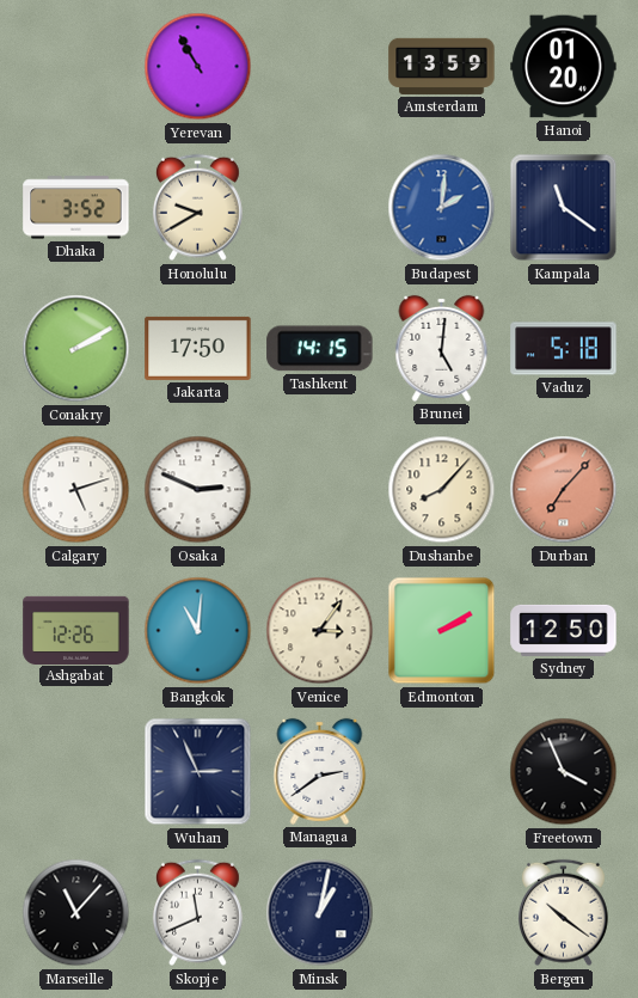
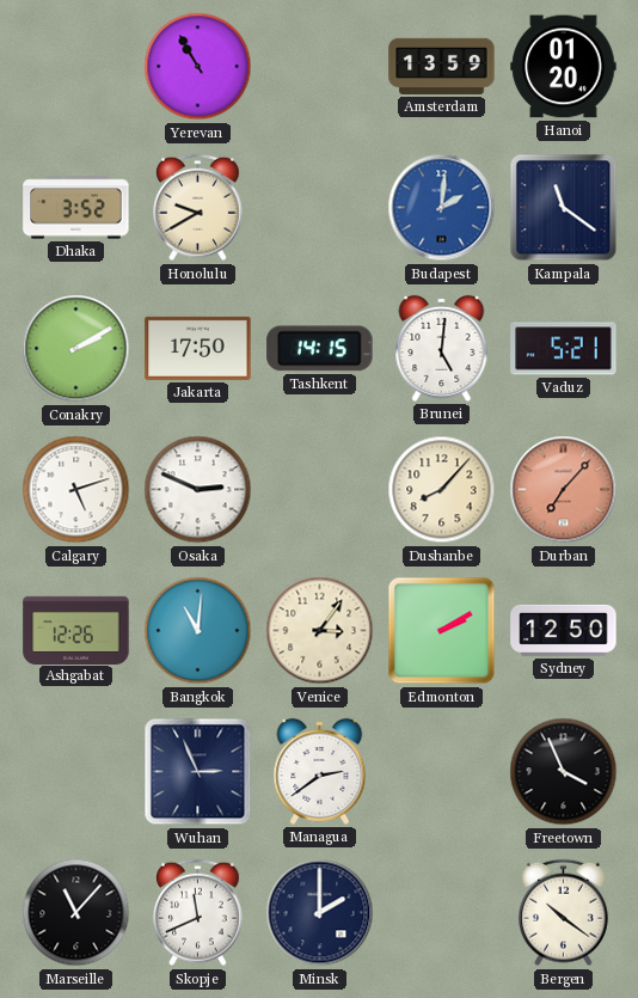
Vaduz: 5:18 -> 5:21 (564, 349)
Minsk: 1:02 -> 2:00 (320, 913)
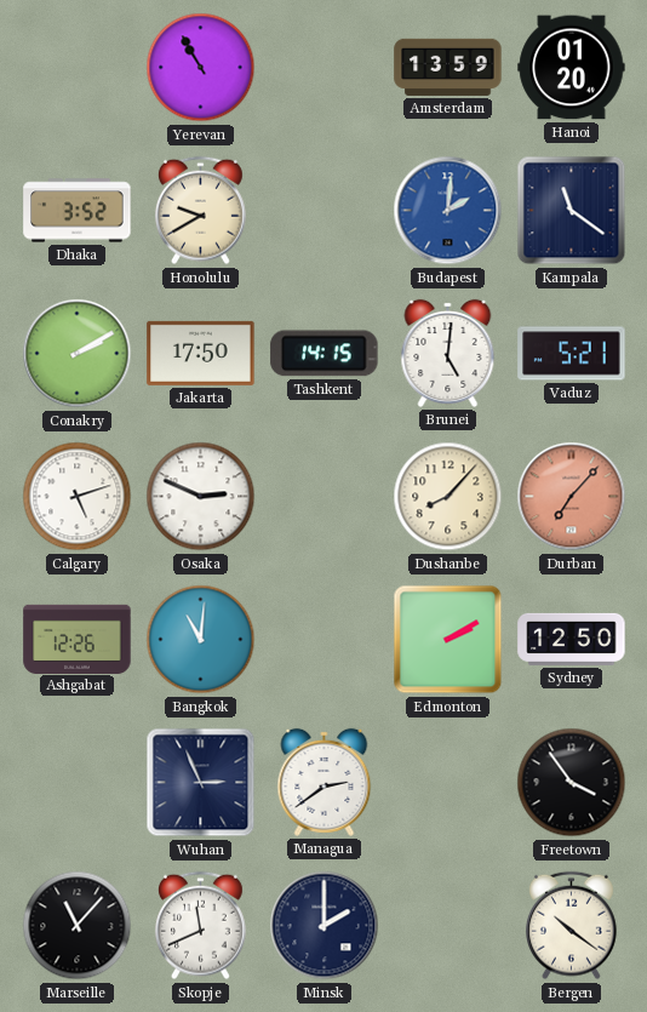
Venice: 3:06 -> none (320, 631)
Freetown: 3:56 -> 3:54 (572, 783)
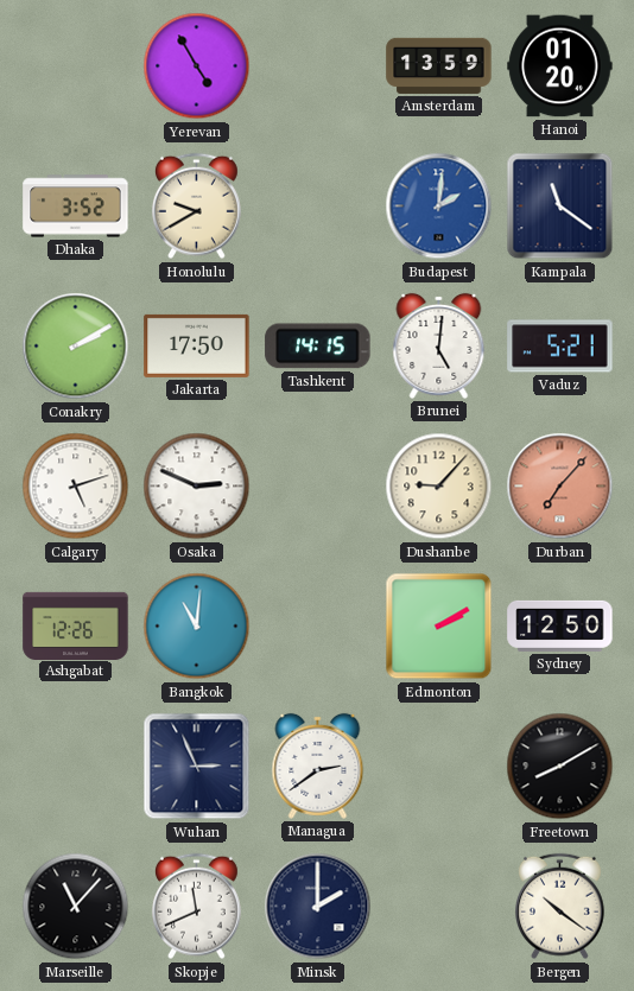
Yerevan: 10:55 -> 4:55 (197, 66)
Dushanbe: 8:07 -> 9:07 (439, 487)
Freetown: 3:54 -> 8:10 (560, 767)
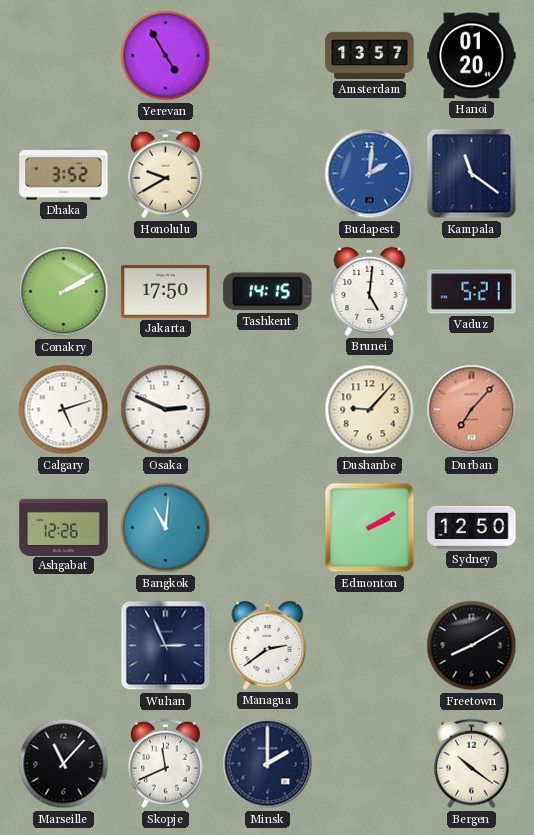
Amsterdam: 13:59 -> 13:57 (370, 55)
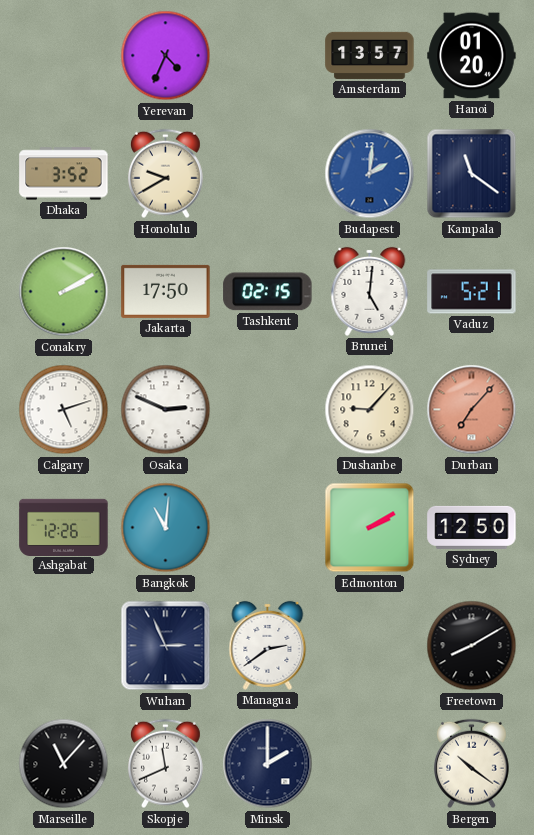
Yerevan: 4:55 -> 4:34 (166, 56)
Tashkent: 14:15 -> 02:15 (268, 292)
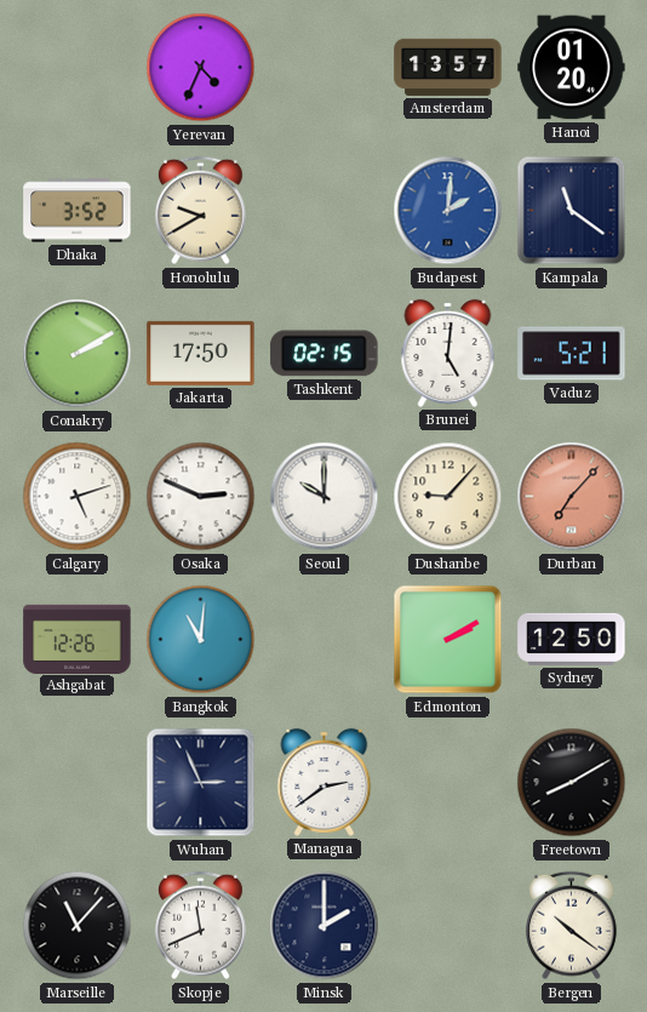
Seoul: none -> 10:00 (325, 497)
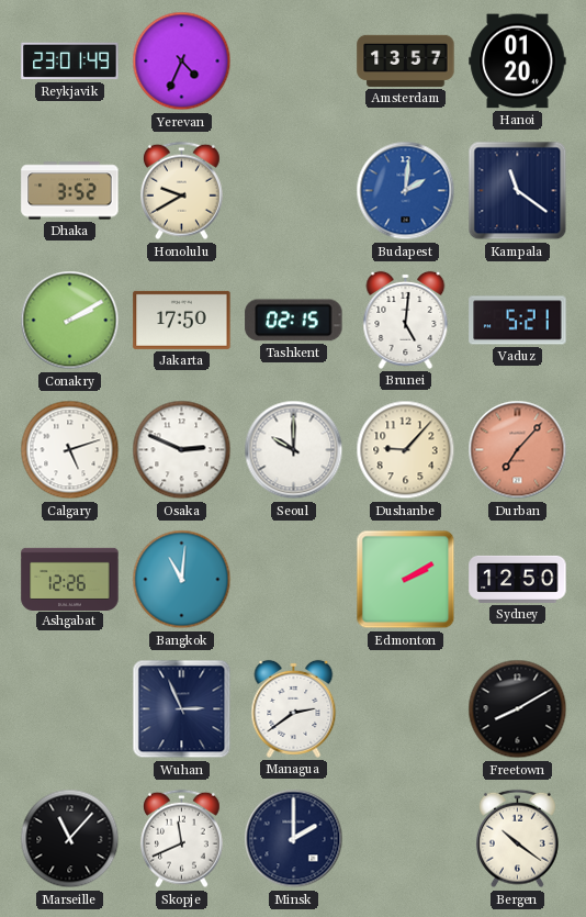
Reykjavik: none -> 23:01 (70, 61)
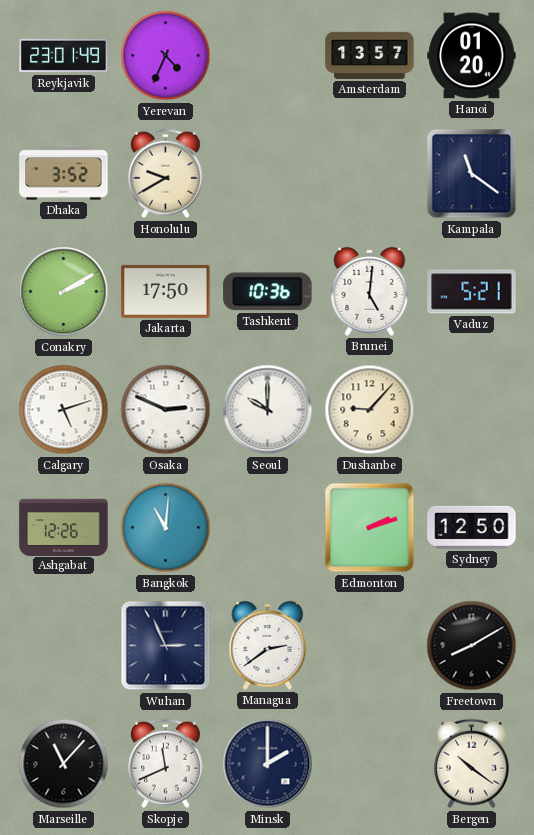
Budapest: 2:01 -> none (406, 191)
Tashkent: 02:15 -> 10:36 (268, 292)
Durban: 7:07 -> none (518, 450)
Edmonton: 2:10 -> 2:12 (370, 528)
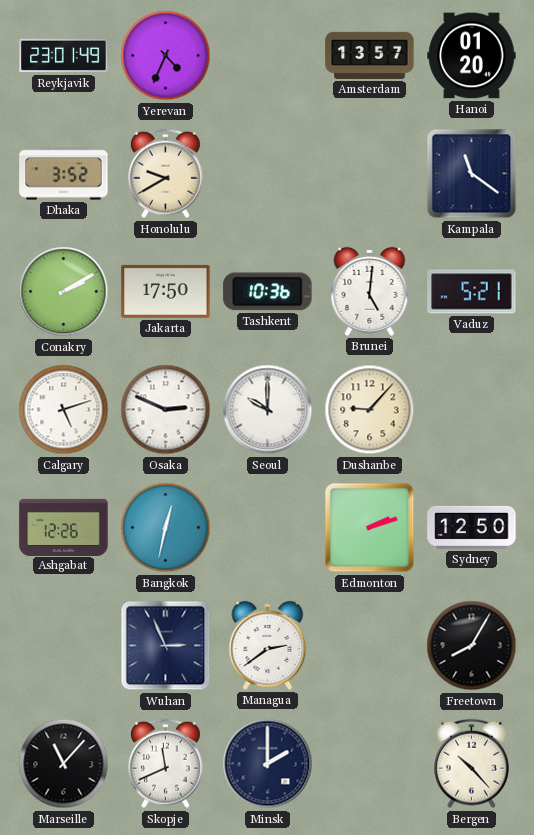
Bangkok: 11:01 -> 12:32 (166, 528)
Freetown: 8:10 -> 8:05 (472, 646)
Bergen: 10:21 -> 10:23 (471, 764)
